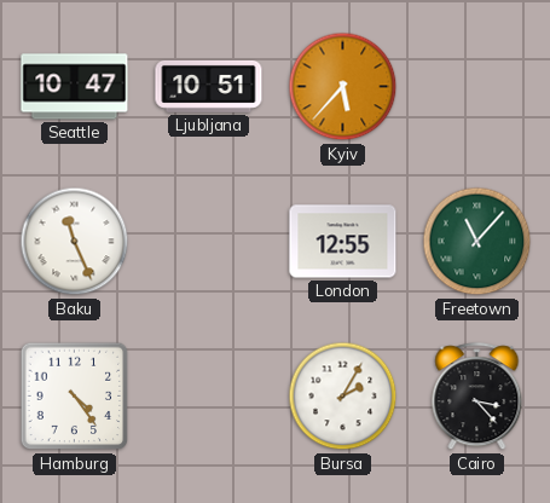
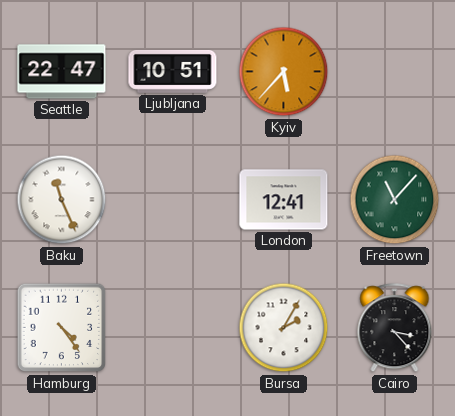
Seattle: 10:47 -> 22:47 (62, 72)
London: 12:55 -> 12:41 (284, 200)
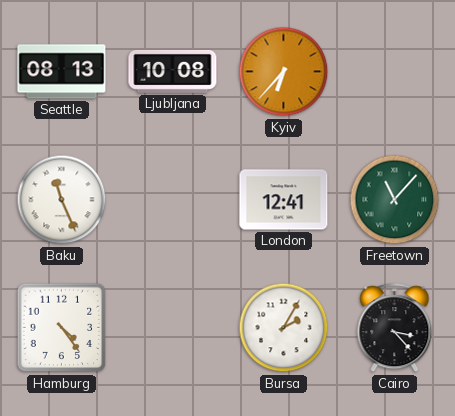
Seattle: 22:47 -> 08:13 (62, 72)
Ljubljana: 10:51 -> 10:08 (173, 71)
Kyiv: 5:37 -> 6:37 (284, 72)
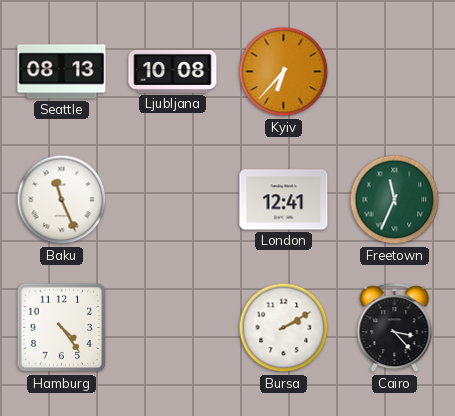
Freetown: 11:07 -> 11:34 (395, 200)
Bursa: 2:05 -> 2:10 (284, 328)
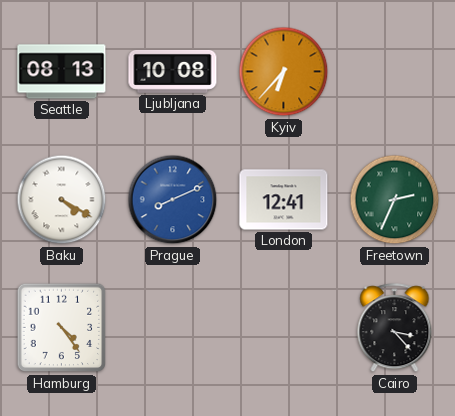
Baku: 11:26 -> 4:20 (62, 200)
Prague: none -> 8:11 (173, 200)
Freetown: 11:34 -> 2:34 (395, 200)
Bursa: 2:10 -> none (284, 328)
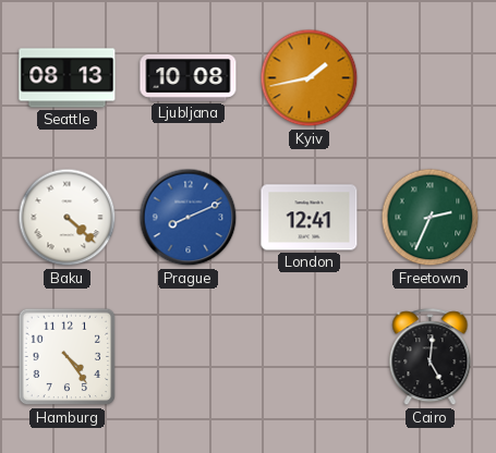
Kyiv: 6:37 -> 1:43 (310, 78)
Baku: 4:20 -> 4:22 (68, 218)
Cairo: 3:23 -> 5:01 (431, 357)
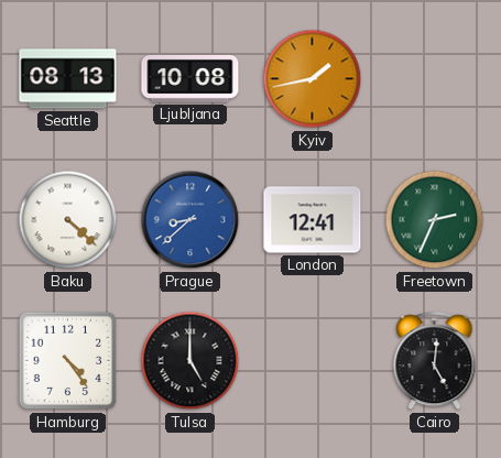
Prague: 8:11 -> 8:38 (190, 220)
Tulsa: none -> 5:00 (190, 361)
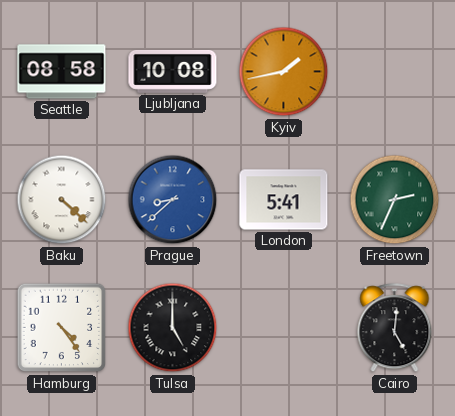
Seattle: 08:13 -> 08:58 (62, 72)
London: 12:41 -> 5:41 (284, 200)
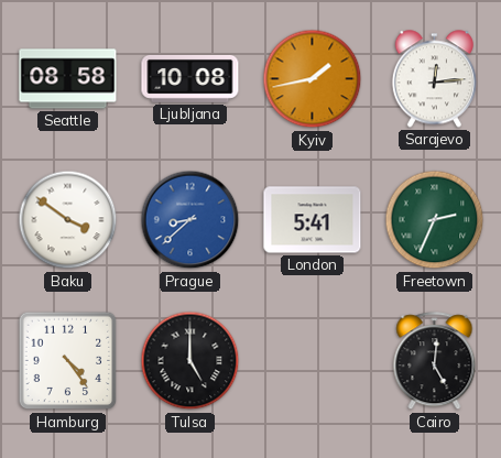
Sarajevo: none -> 12:14 (434, 79)
Baku: 4:22 -> 3:51 (68, 220)
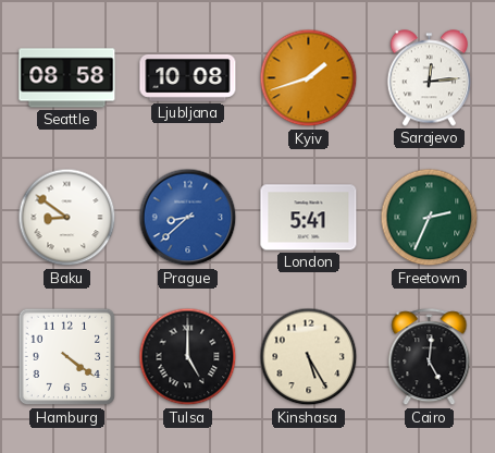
Kyiv: 1:43 -> 1:42 (309, 78)
Baku: 3:51 -> 8:51 (67, 218)
Hamburg: 4:24 -> 4:21 (67, 357)
Kinshasa: none -> 5:25 (309, 357)
